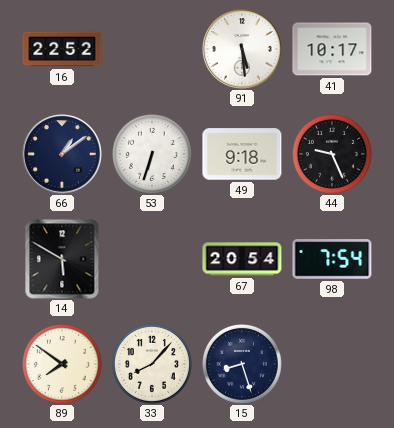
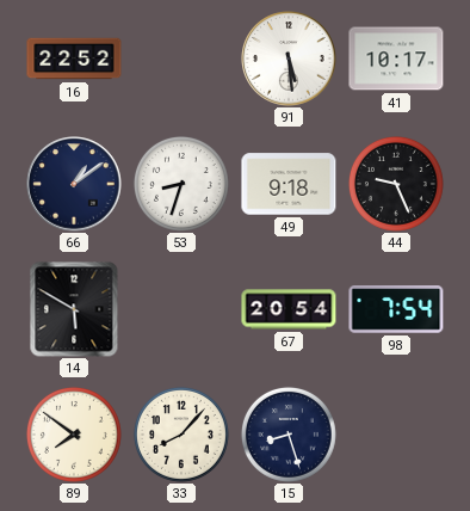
53: 6:33 -> 8:33 (181, 184)
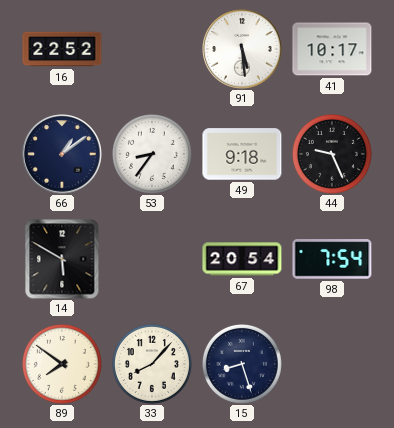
53: 8:33 -> 8:36 (152, 154)
